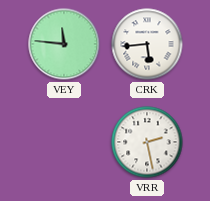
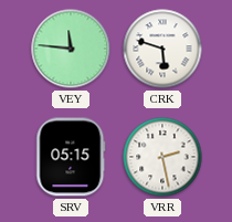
CRK: 5:44 -> 5:48 (162, 49)
SRV: none -> 05:15 (71, 157)
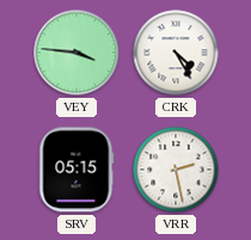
VEY: 11:46 -> 3:46 (76, 53)
CRK: 5:48 -> 4:25 (176, 53)
